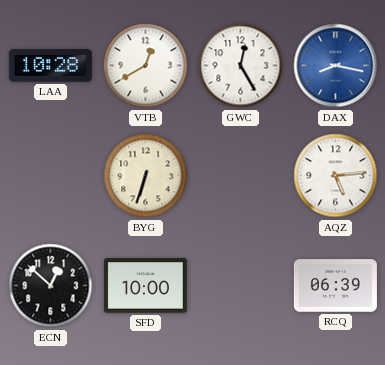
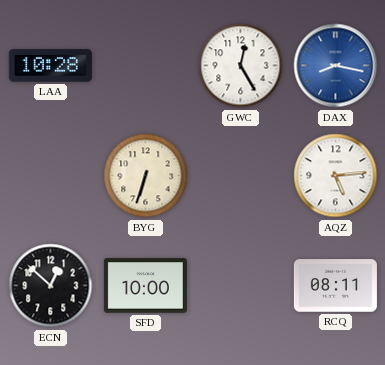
VTB: 12:40 -> none (146, 66)
RCQ: 06:39 -> 08:11 (335, 286)
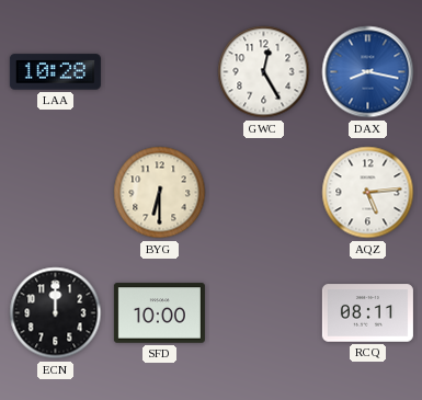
BYG: 6:33 -> 6:30 (160, 193)
ECN: 12:52 -> 12:00 (56, 313)
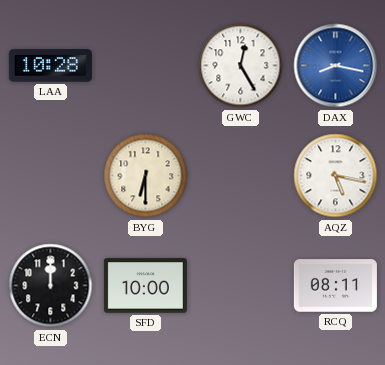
AQZ: 5:14 -> 5:17 (336, 176)
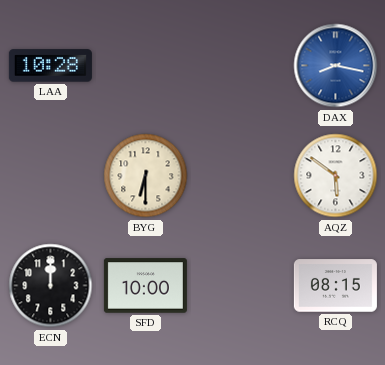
GWC: 12:25 -> none (241, 66)
AQZ: 5:17 -> 5:51 (336, 176)
RCQ: 08:11 -> 08:15 (335, 286)
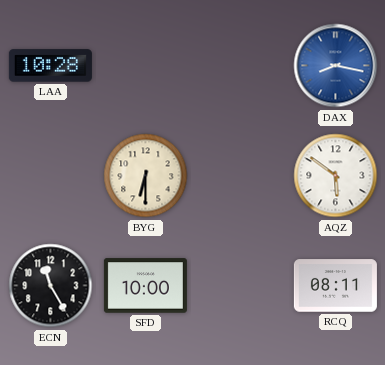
ECN: 12:00 -> 11:25 (51, 286)
RCQ: 08:15 -> 08:11 (335, 286)
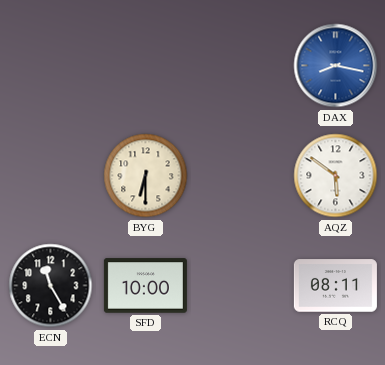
LAA: 10:28 -> none (50, 66)
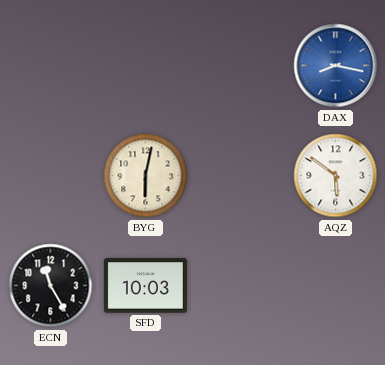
BYG: 6:30 -> 6:02 (146, 176)
SFD: 10:00 -> 10:03 (145, 286)
RCQ: 08:11 -> none (335, 286)
